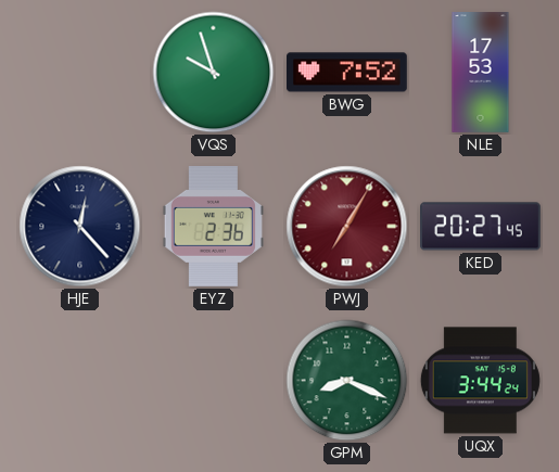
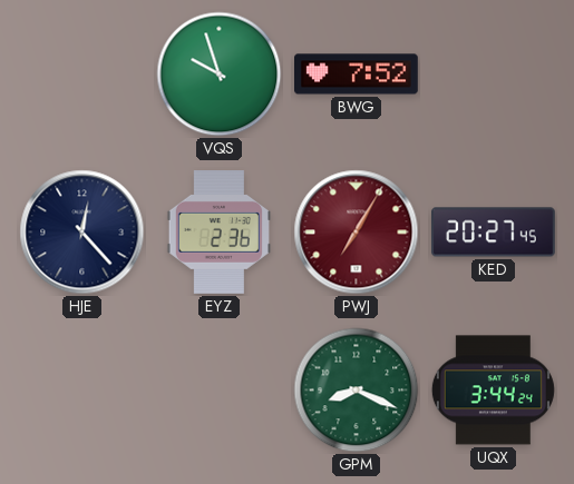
NLE: 17:53 -> none (481, 73)
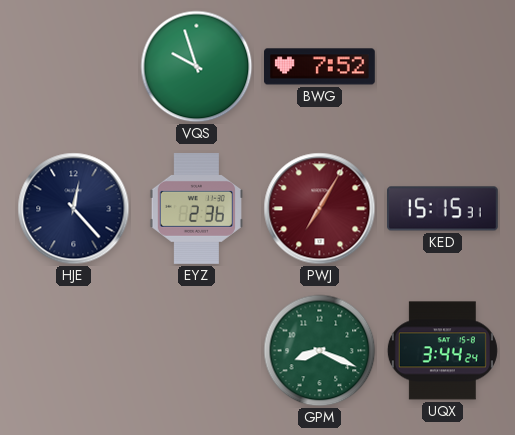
KED: 20:27 -> 15:15 (443, 209)
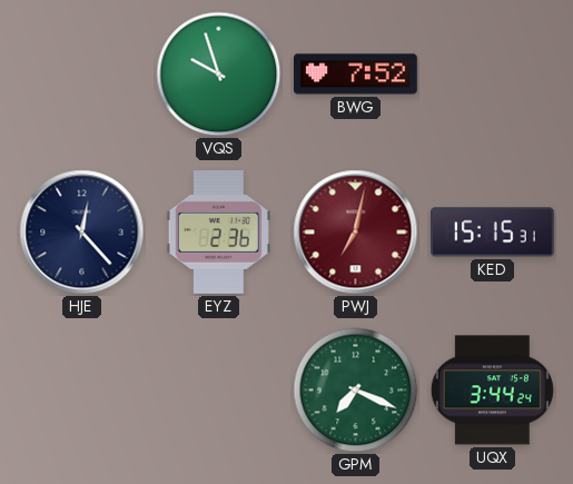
PWJ: 7:05 -> 7:02 (356, 233)
GPM: 8:19 -> 7:19 (356, 391)
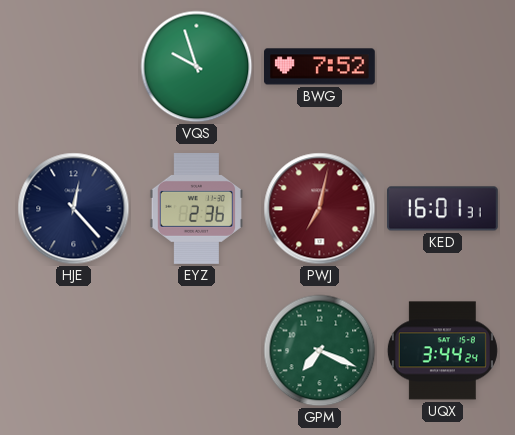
KED: 15:15 -> 16:01 (443, 209)
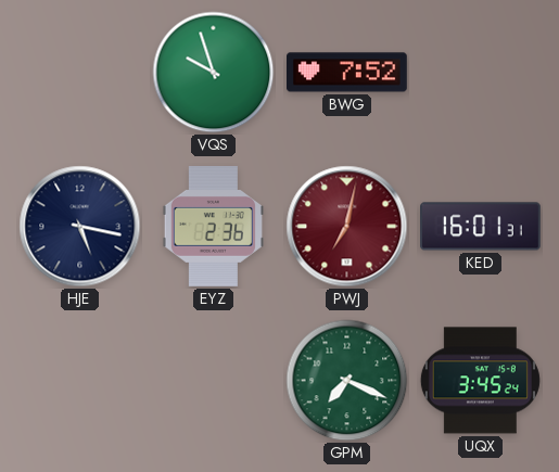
HJE: 12:23 -> 5:17 (80, 227)
UQX: 3:44 -> 3:45 (480, 381)
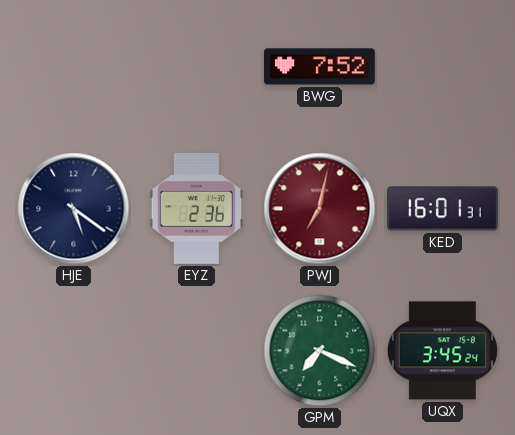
VQS: 9:57 -> none (214, 73)
HJE: 5:17 -> 5:21 (74, 209)
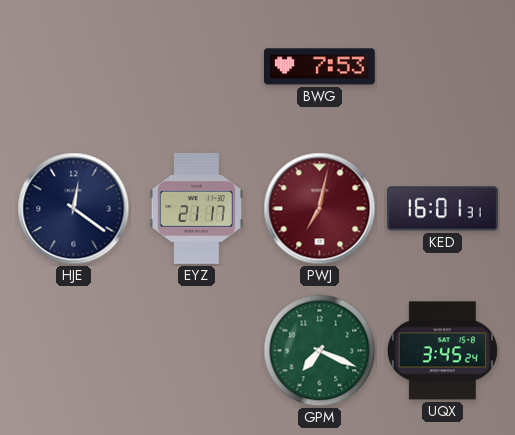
BWG: 7:52 -> 7:53 (320, 67)
HJE: 5:21 -> 12:21 (74, 209)
EYZ: 2:36 -> 21:17 (196, 209)
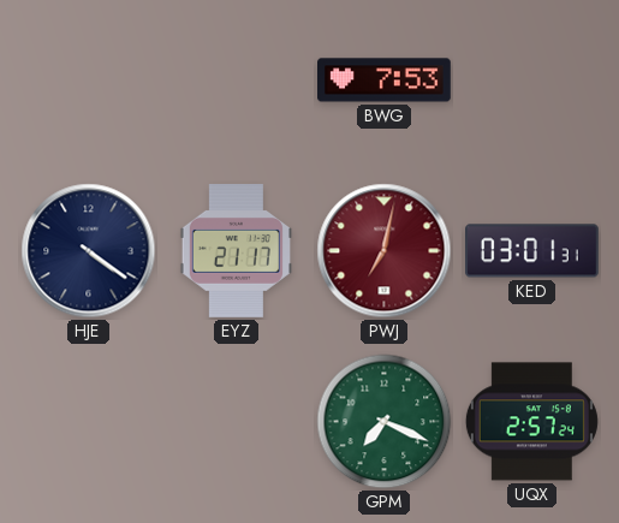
HJE: 12:21 -> 4:21 (89, 251)
KED: 16:01 -> 03:01 (532, 251)
UQX: 3:45 -> 2:57 (531, 422)
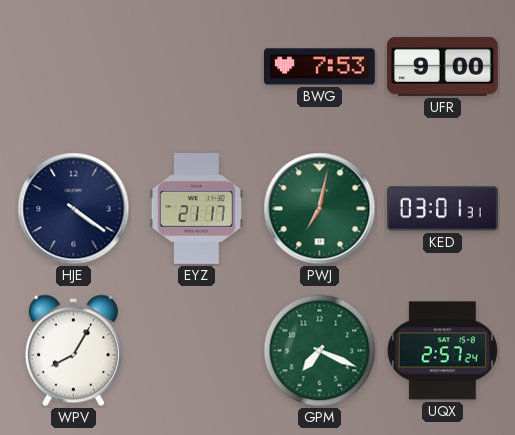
UFR: none -> 9:00 (443, 66)
PWJ dial: burgundy -> green (320, 209)
WPV: none -> 8:05 (73, 351)
